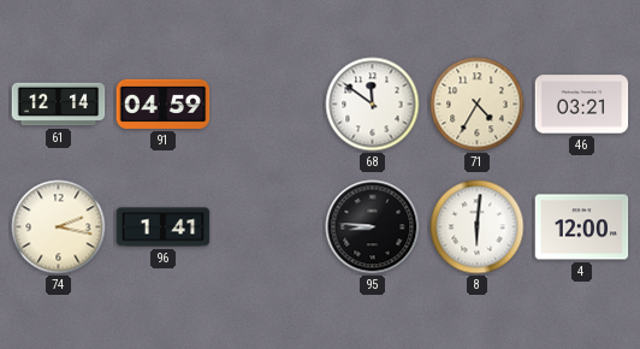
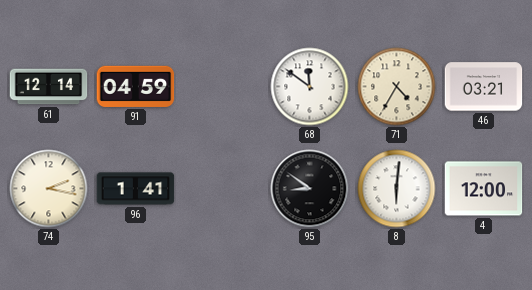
95: 8:46 -> 8:51 (310, 189)
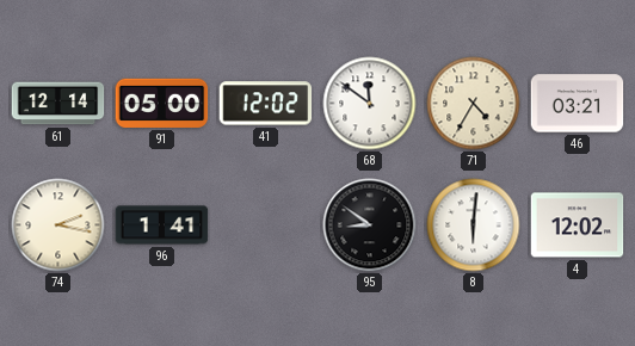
91: 04:59 -> 05:00 (162, 103)
41: none -> 12:02 (266, 104)
4: 12:00 -> 12:02 (578, 225)
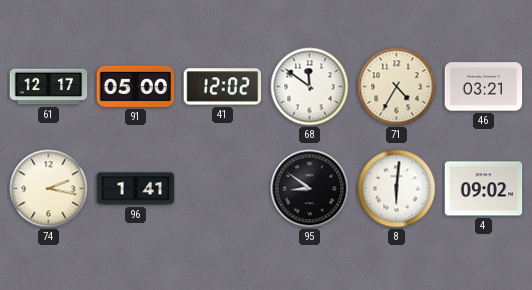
61: 12:14 -> 12:17 (49, 87)
4: 12:02 -> 09:02 (484, 189)
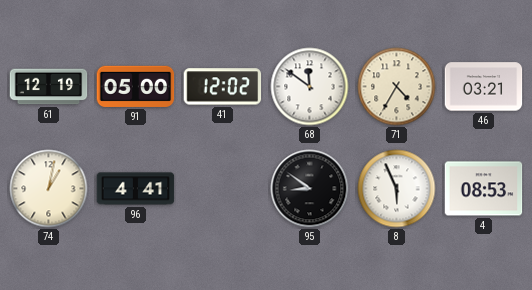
61: 12:17 -> 12:19 (49, 87)
74: 2:17 -> 1:02 (49, 189)
96: 1:41 -> 4:41 (136, 189)
8: 6:01 -> 5:56 (397, 189)
4: 09:02 -> 08:53 (484, 189)
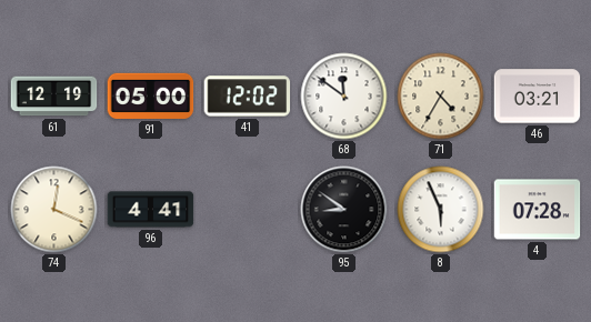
74: 1:02 -> 12:19 (54, 210)
4: 08:53 -> 07:28 (538, 210)
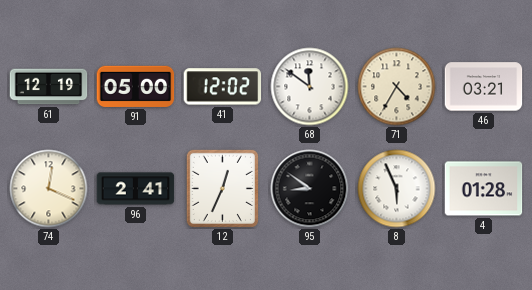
96: 4:41 -> 2:41 (136, 189)
12: none -> 12:34 (222, 188)
4: 07:28 -> 01:28 (484, 189)
